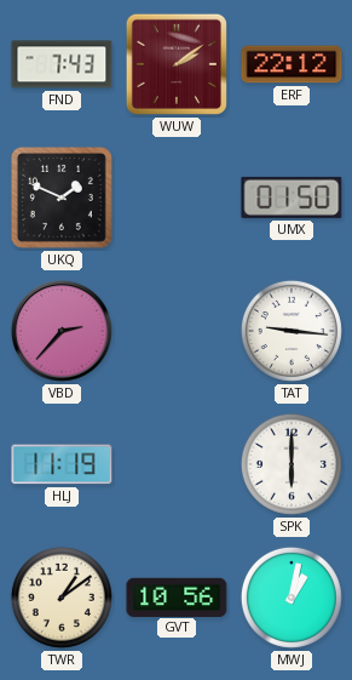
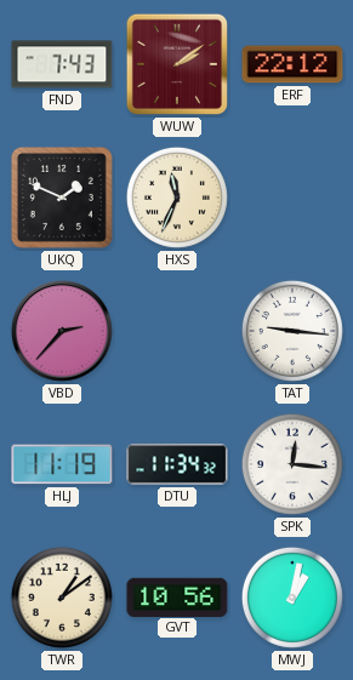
HXS: none -> 11:34 (177, 198)
UMX: 01:50 -> none (292, 198)
DTU: none -> 11:34 (177, 464)
SPK: 6:00 -> 12:16 (292, 464)
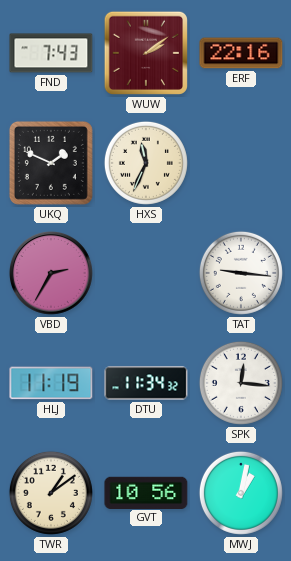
ERF: 22:12 -> 22:16 (241, 53)
VBD: 2:37 -> 2:35 (51, 273)
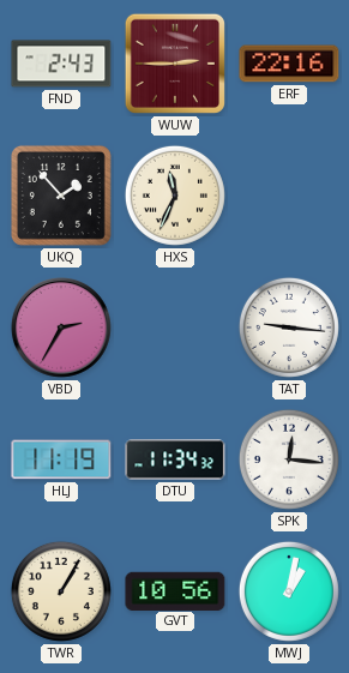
FND: 7:43 -> 2:43 (61, 64)
WUW: 2:09 -> 2:45 (175, 64)
UKQ: 1:49 -> 1:53 (61, 196)
TWR: 1:09 -> 1:05 (61, 591)
